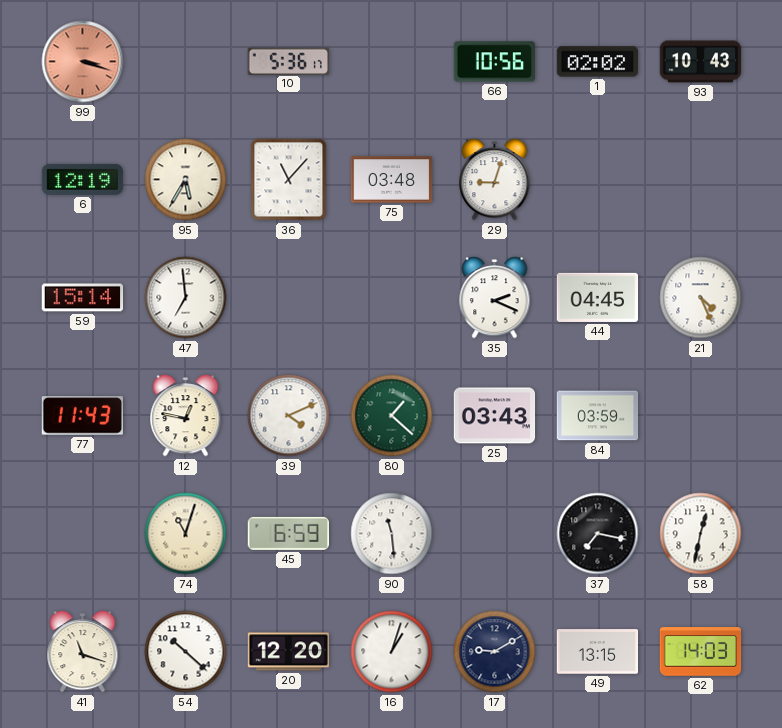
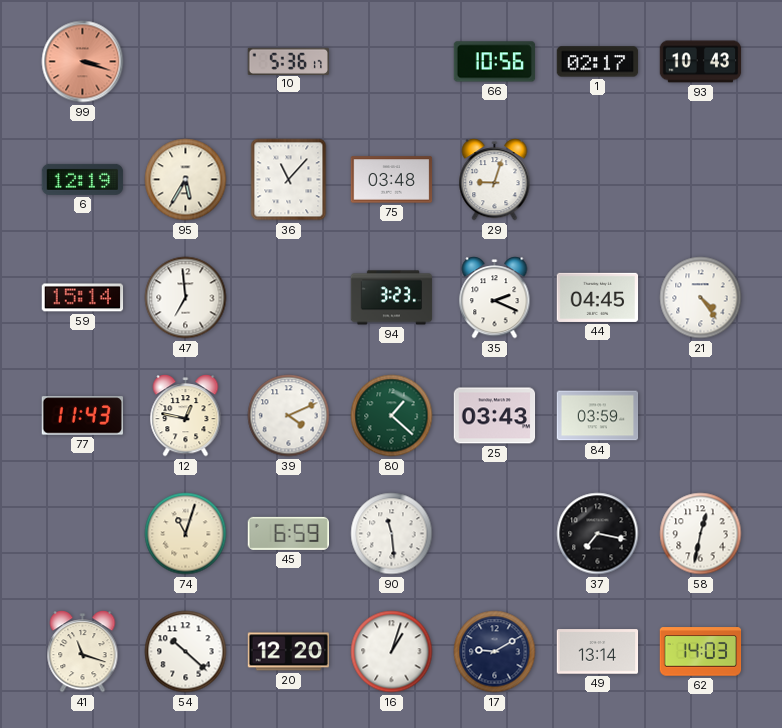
1: 02:02 -> 02:17 (598, 62)
94: none -> 3:23 (392, 298)
21: 4:26 -> 4:24 (701, 298)
49: 13:15 -> 13:14 (598, 652)
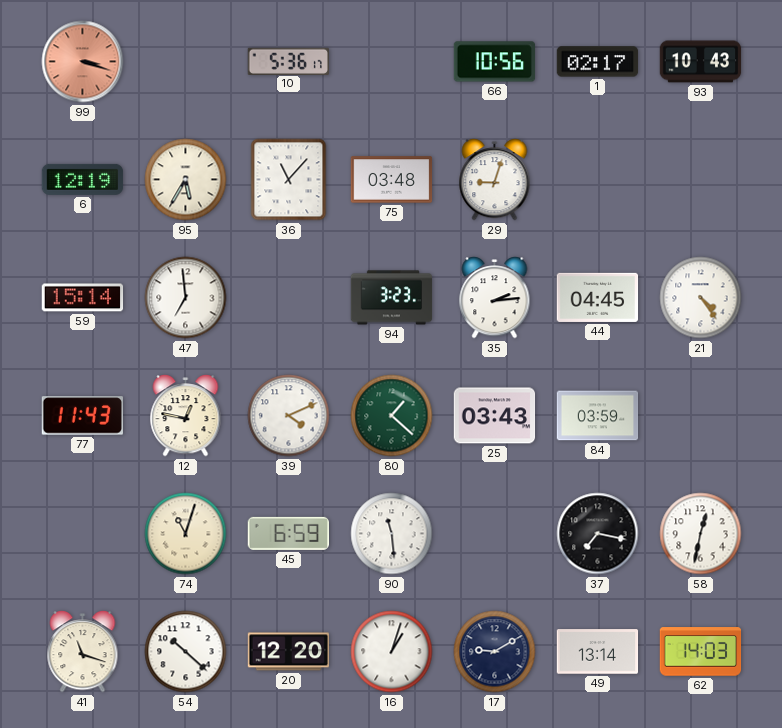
35: 2:19 -> 2:14 (495, 298)
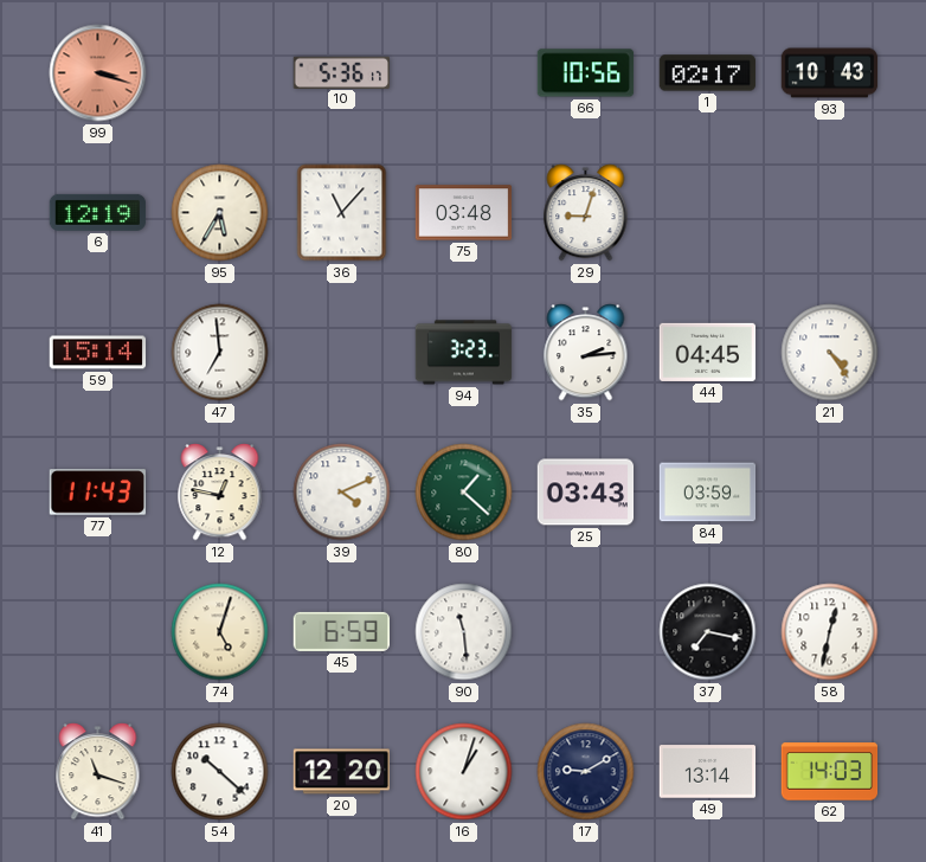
74: 11:03 -> 5:03 (220, 632)
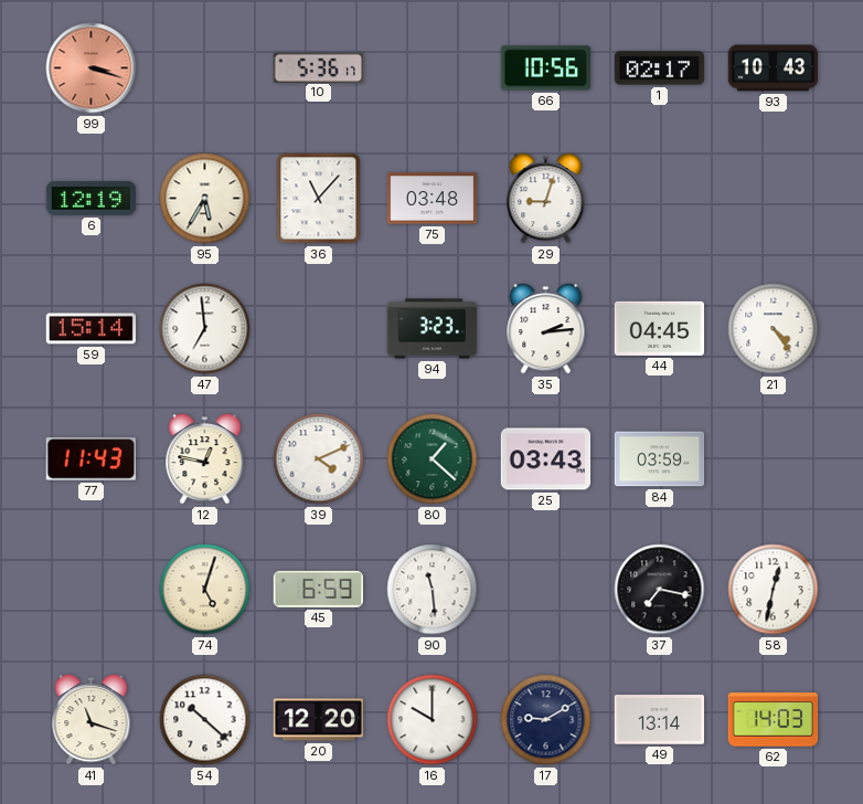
16: 1:03 -> 10:00 (433, 720)
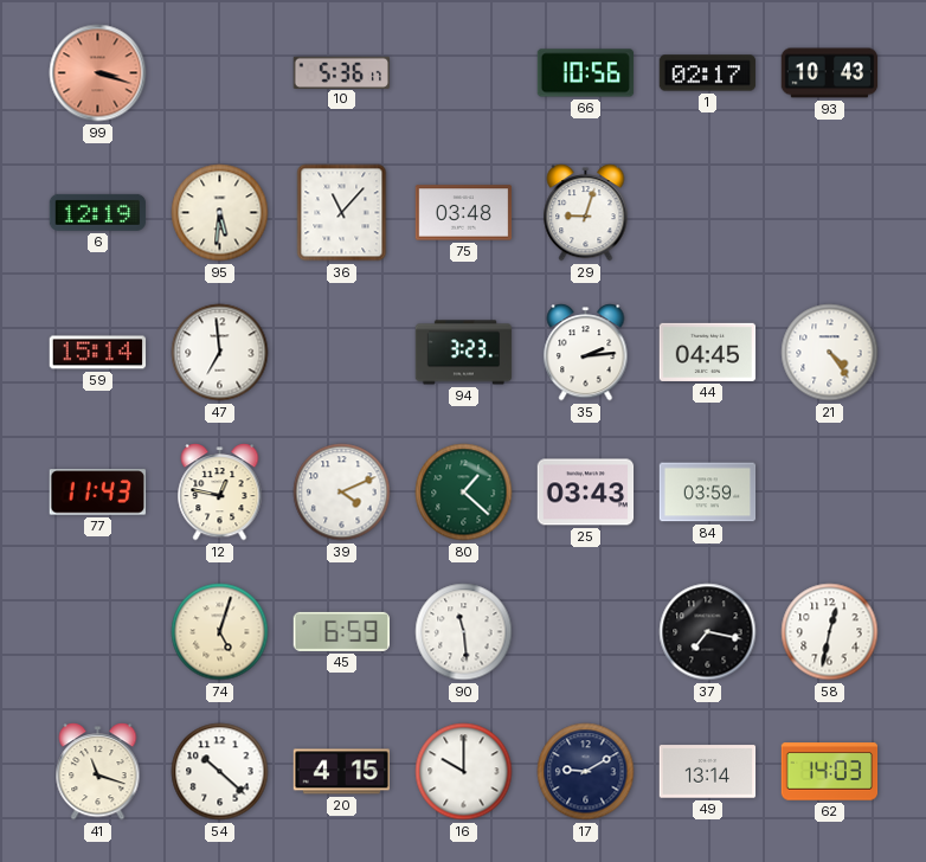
95: 5:35 -> 5:31 (220, 213)
20: 12:20 -> 4:15 (342, 772)
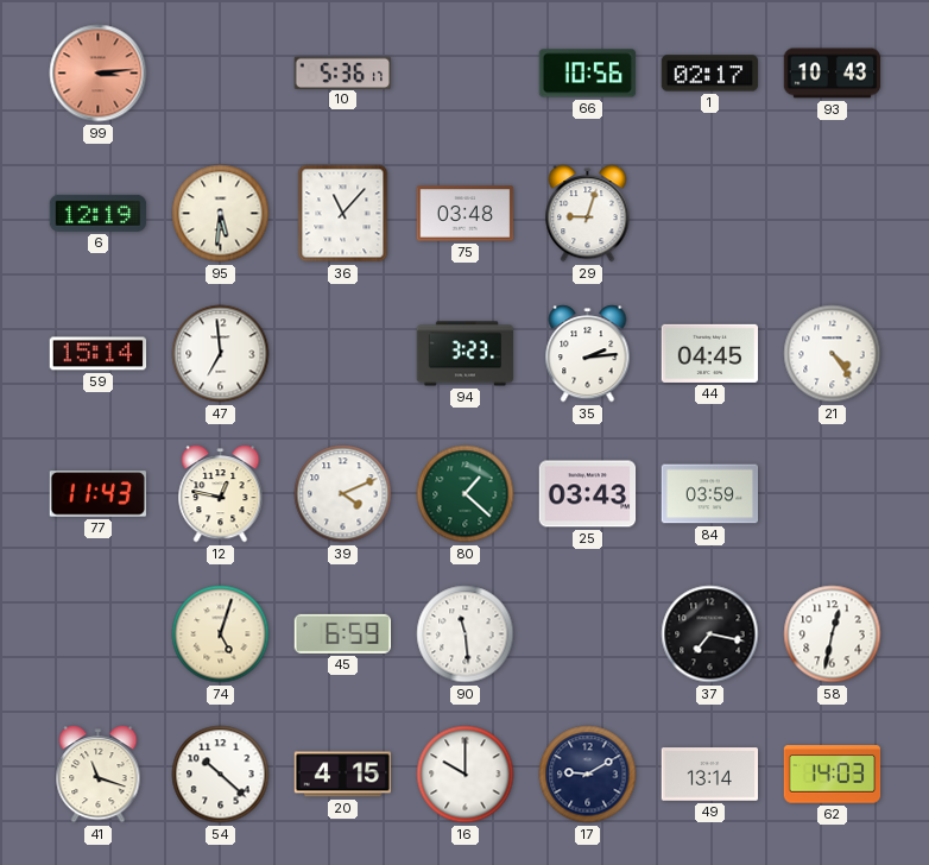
99: 3:18 -> 3:14 (99, 74)
